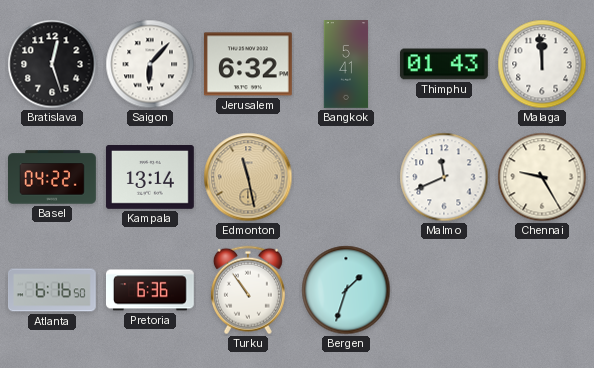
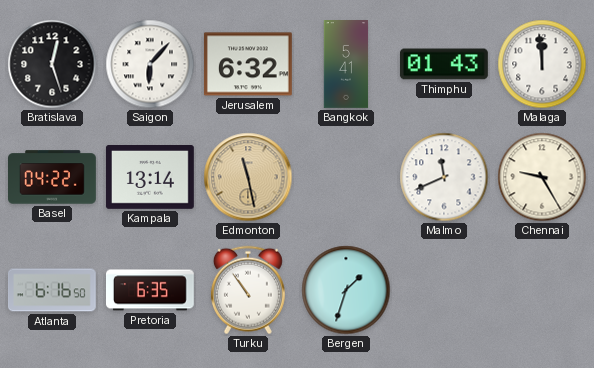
Pretoria: 6:36 -> 6:35 (151, 290)
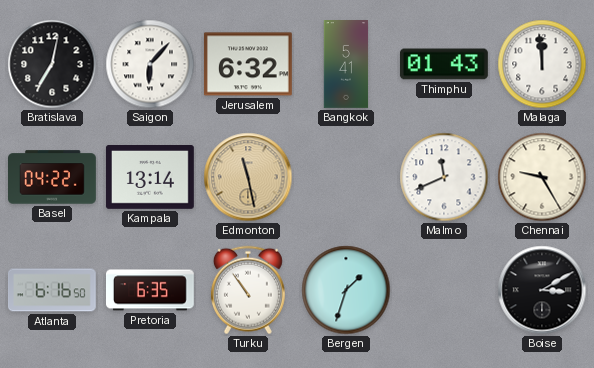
Bratislava: 12:27 -> 7:02 (52, 64)
Boise: none -> 3:10 (542, 290)
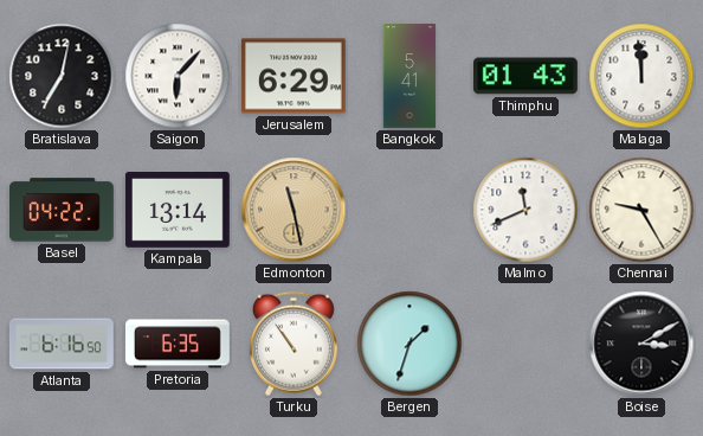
Jerusalem: 6:32 -> 6:29 (294, 76)
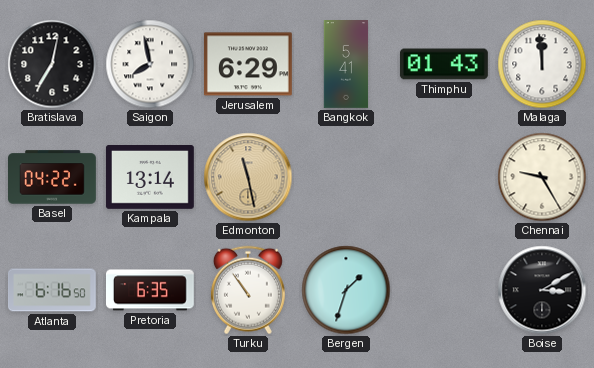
Saigon: 6:07 -> 7:58 (150, 64)
Malmo: 11:41 -> none (525, 210)
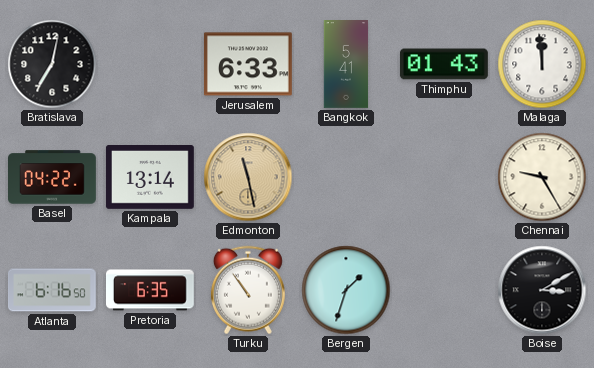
Saigon: 7:58 -> none (150, 64)
Jerusalem: 6:29 -> 6:33 (248, 64)
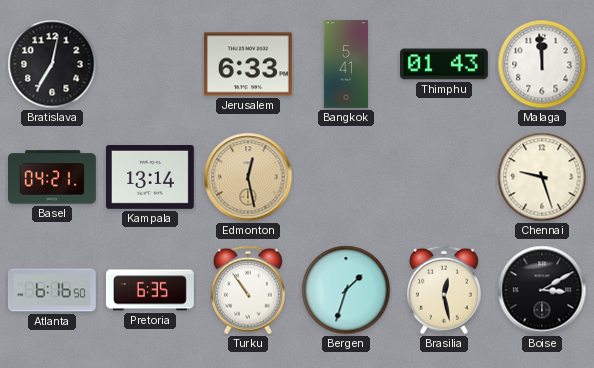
Basel: 04:22 -> 04:21 (53, 177)
Edmonton: 11:28 -> 12:28 (248, 177)
Chennai: 9:25 -> 9:27 (542, 177)
Brasilia: none -> 12:28 (444, 290)
